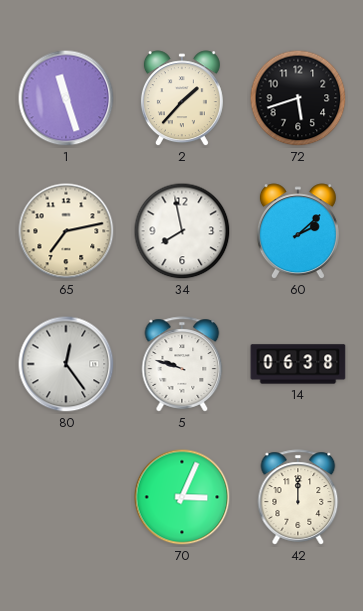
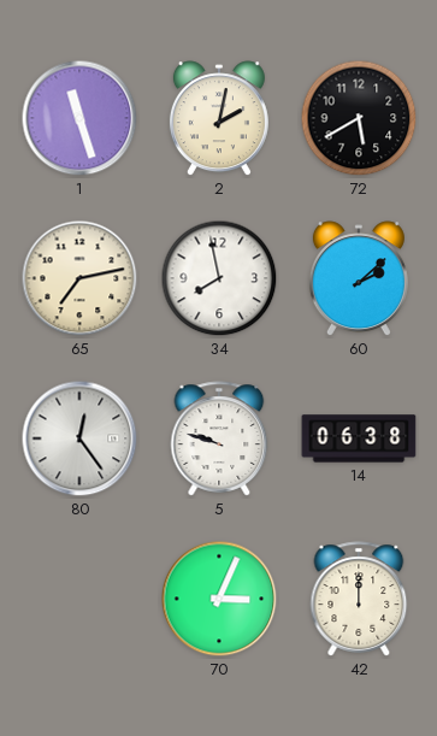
2: 1:37 -> 2:02 (219, 119)
72: 5:42 -> 5:40 (359, 118)
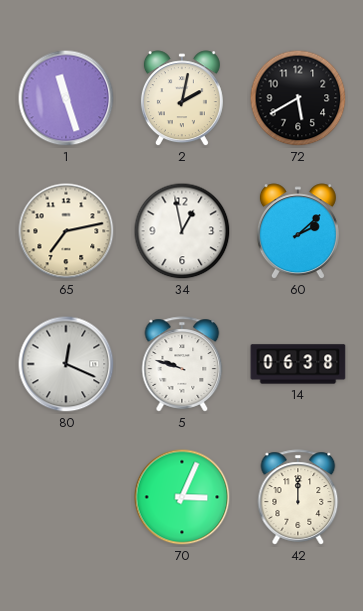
34: 7:58 -> 12:58 (182, 231)
80: 12:24 -> 12:19 (66, 364)
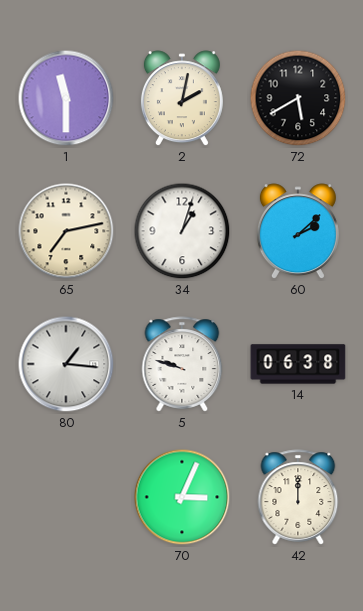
1: 11:27 -> 11:30 (66, 98)
34: 12:58 -> 1:03 (182, 231)
80: 12:19 -> 1:16 (66, 364)
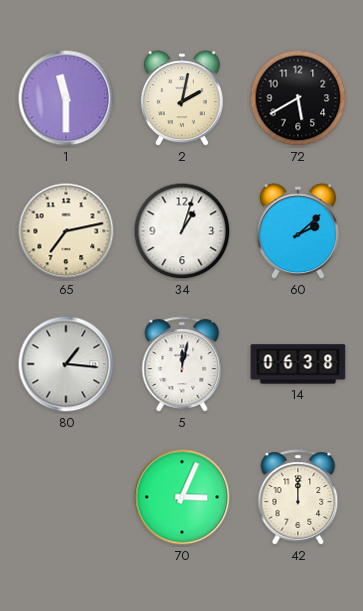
5: 9:48 -> 12:02 (182, 364)
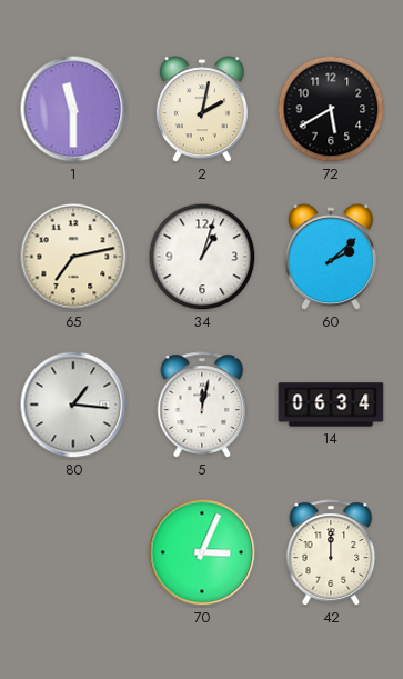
14: 06:38 -> 06:34 (331, 405)
